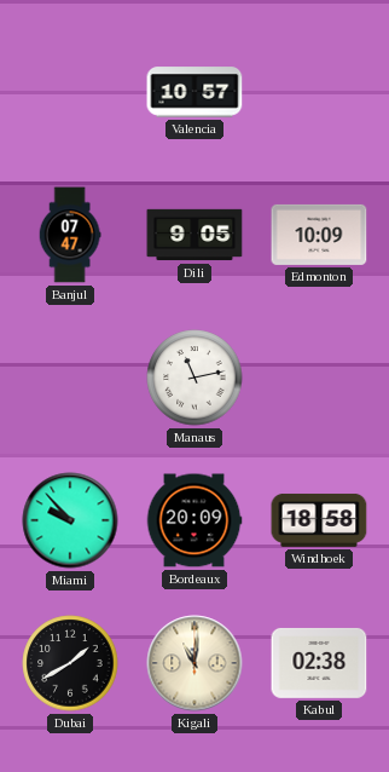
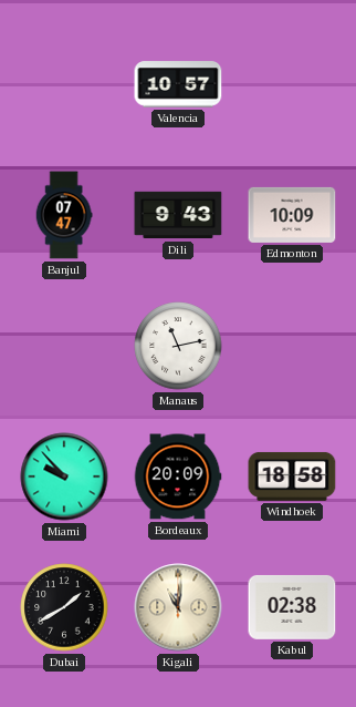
Dili: 9:05 -> 9:43 (178, 215)
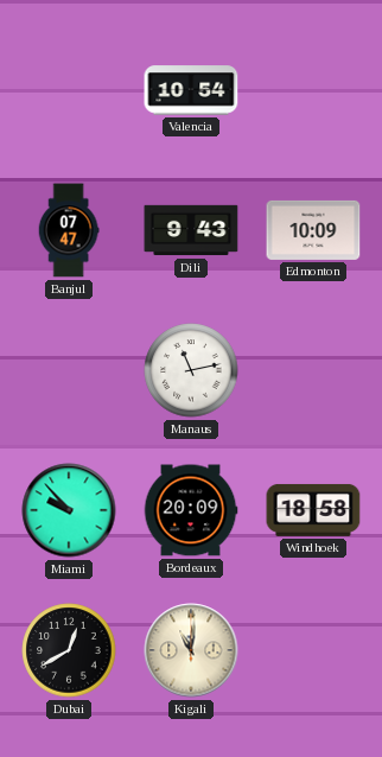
Valencia: 10:57 -> 10:54 (191, 90)
Dubai: 1:40 -> 12:40 (69, 650)
Kabul: 02:38 -> none (292, 607)
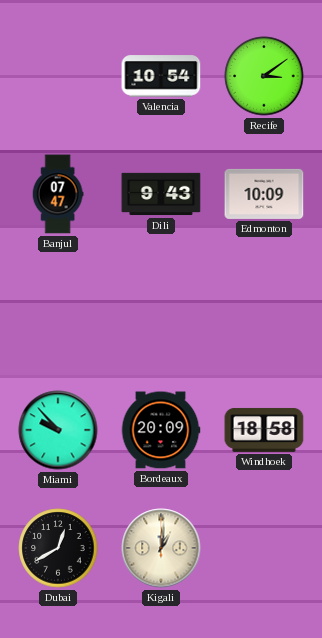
Recife: none -> 3:09 (264, 76)
Manaus: 11:13 -> none (191, 370)
Kigali: 11:01 -> 1:01 (161, 548)
